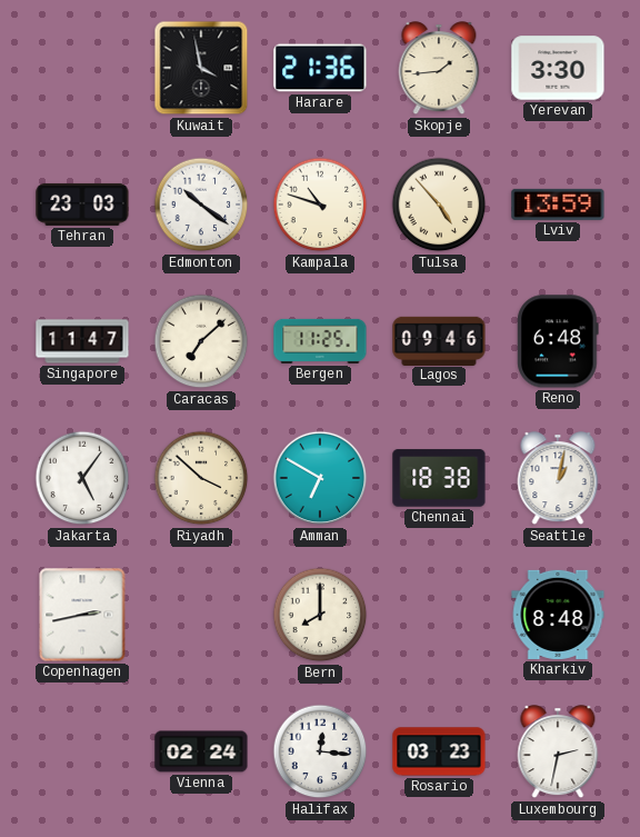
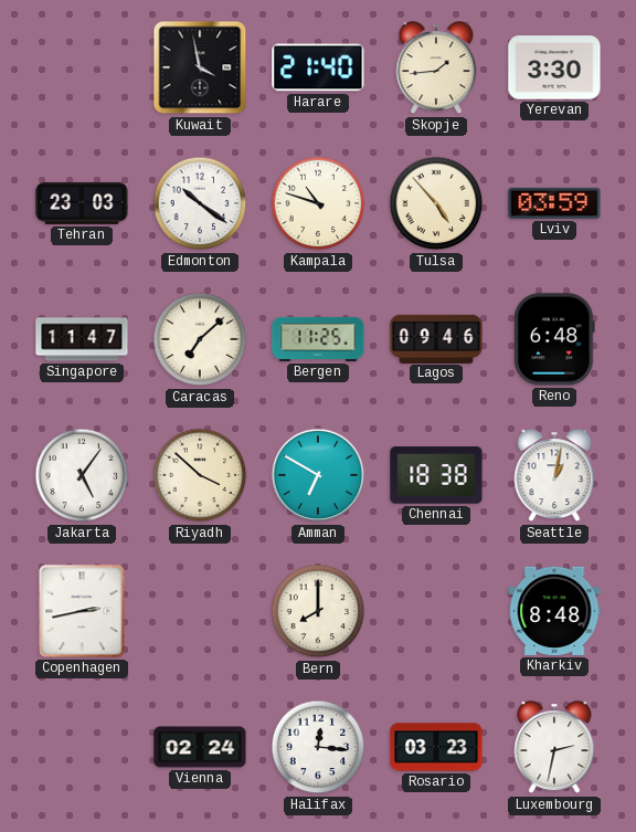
Harare: 21:36 -> 21:40 (318, 67)
Lviv: 13:59 -> 03:59 (554, 203)
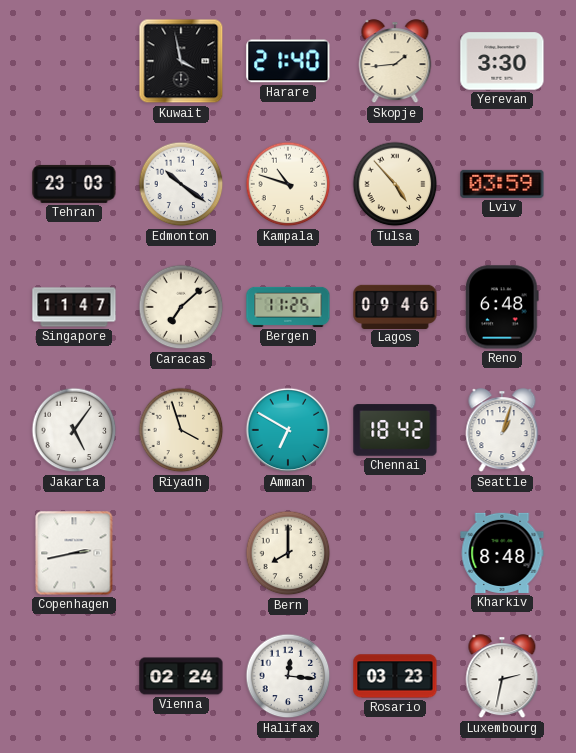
Riyadh: 3:52 -> 3:57 (181, 430)
Chennai: 18:38 -> 18:42 (395, 430)
Seattle: 1:02 -> 1:03 (502, 431)
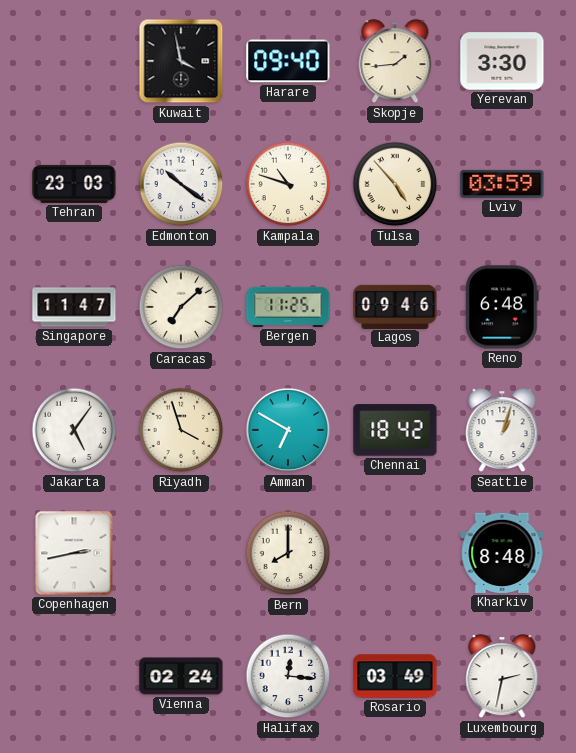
Harare: 21:40 -> 09:40 (288, 61)
Rosario: 03:23 -> 03:49 (395, 676)
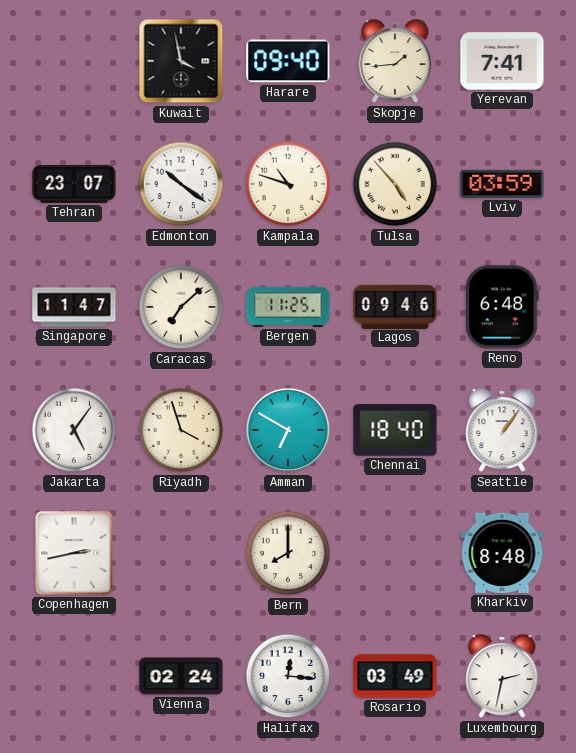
Yerevan: 3:30 -> 7:41 (502, 61)
Tehran: 23:03 -> 23:07 (74, 184)
Chennai: 18:42 -> 18:40 (395, 430)
Seattle: 1:03 -> 1:06 (502, 431)
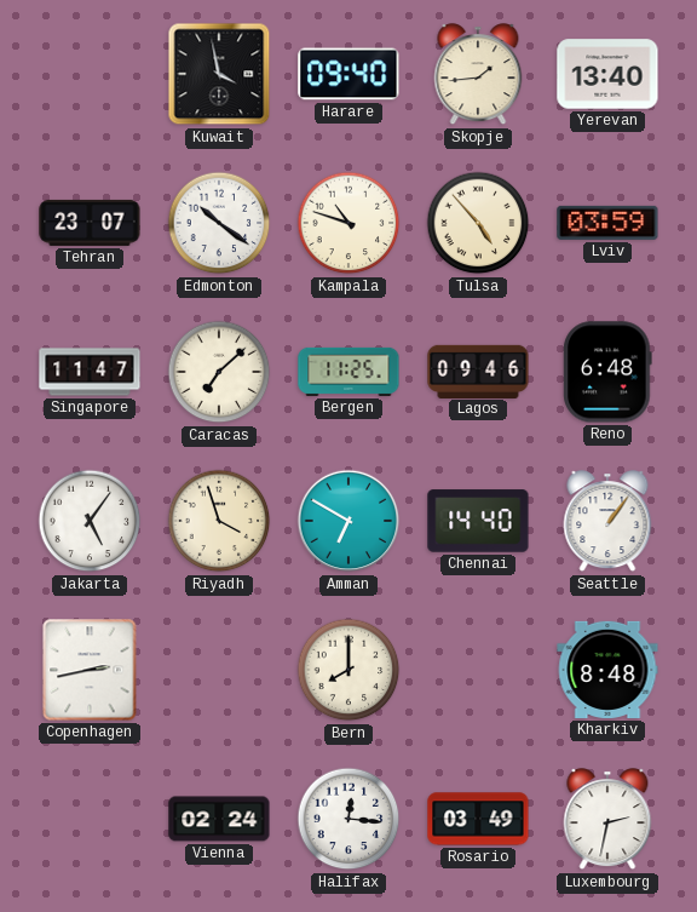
Yerevan: 7:41 -> 13:40 (607, 74)
Chennai: 18:40 -> 14:40 (478, 521)
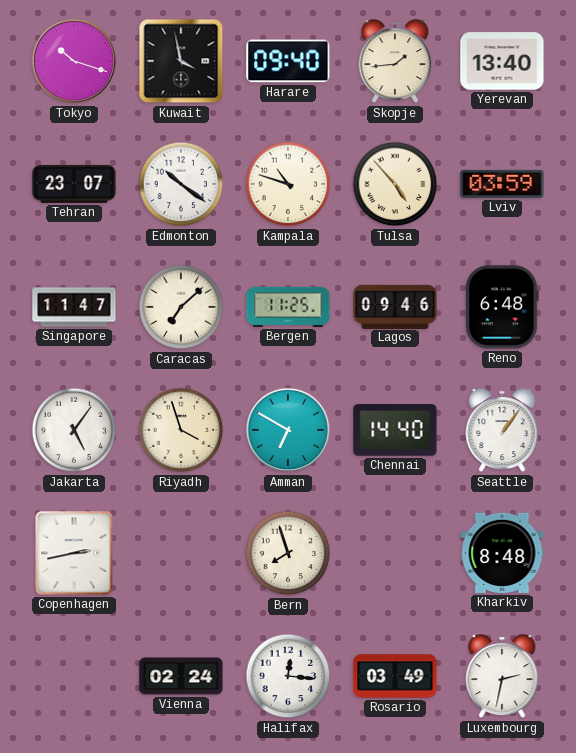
Tokyo: none -> 10:18 (74, 61)
Bern: 8:00 -> 7:57 (288, 553)
